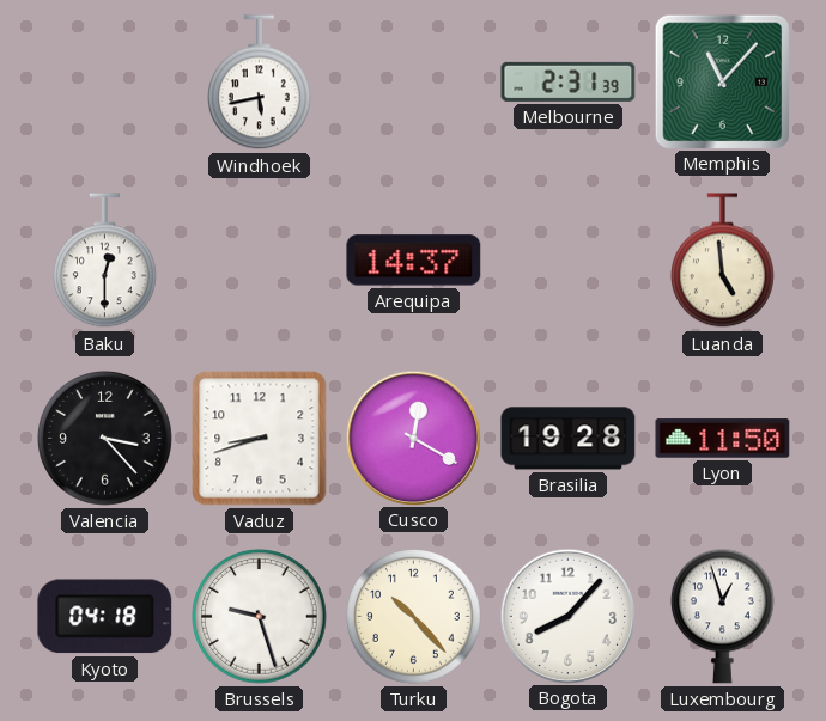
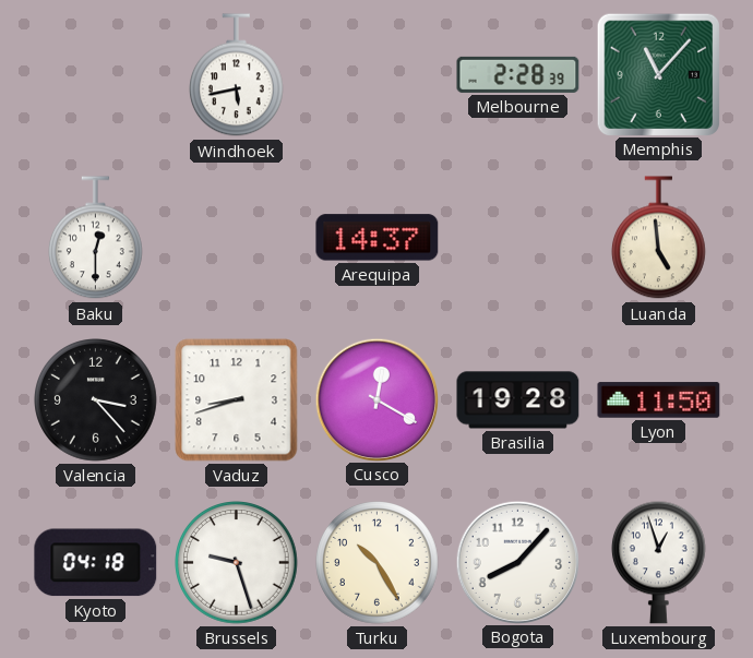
Melbourne: 2:31 -> 2:28 (518, 74)
Turku: 10:23 -> 10:25 (378, 563)
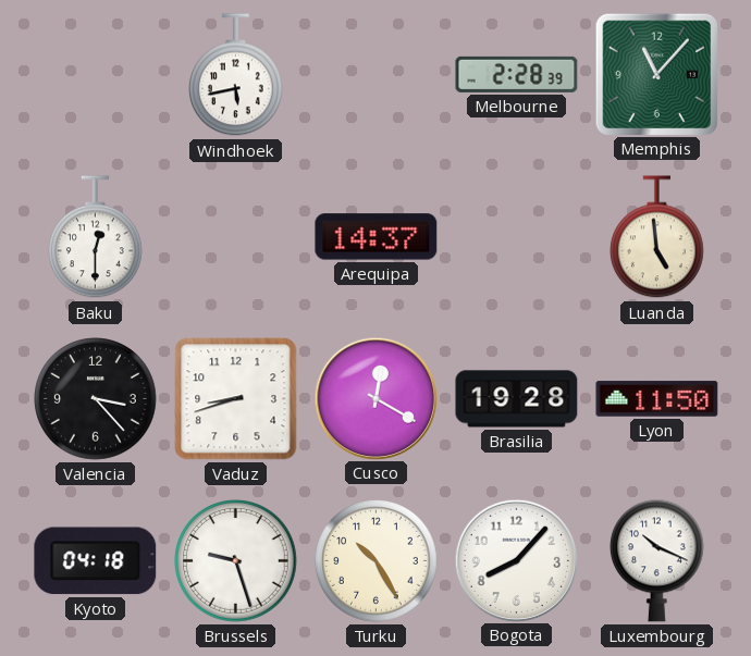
Luxembourg: 12:57 -> 10:19 (656, 560)
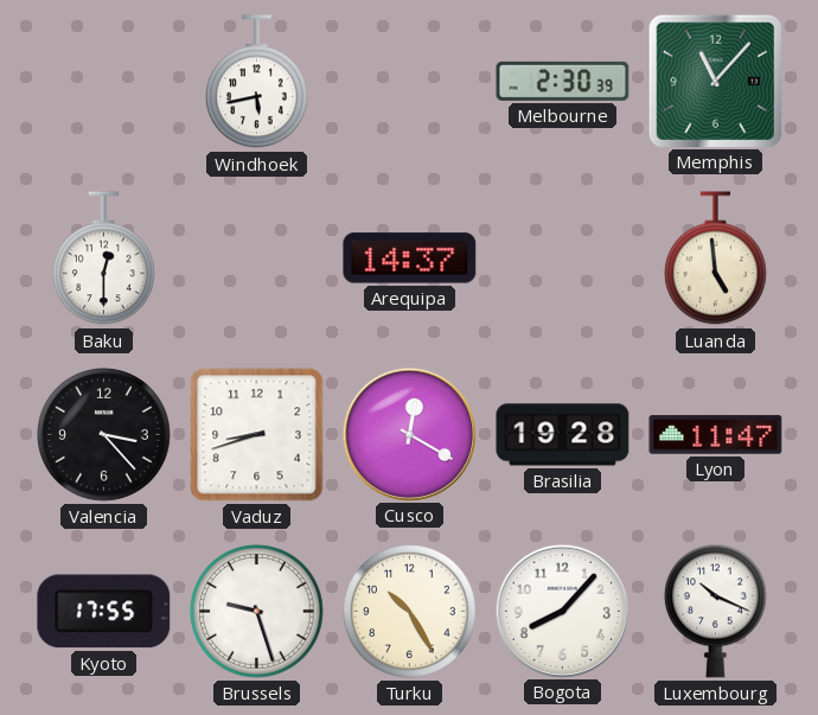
Melbourne: 2:28 -> 2:30 (563, 81)
Lyon: 11:50 -> 11:47 (716, 435)
Kyoto: 04:18 -> 17:55 (104, 612)
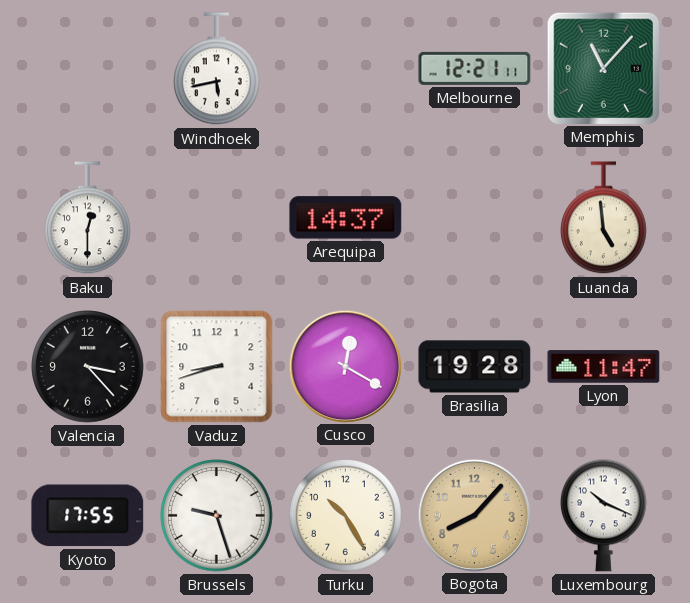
Melbourne: 2:30 -> 12:21 (475, 68)
Bogota dial: white -> champagne (474, 515)
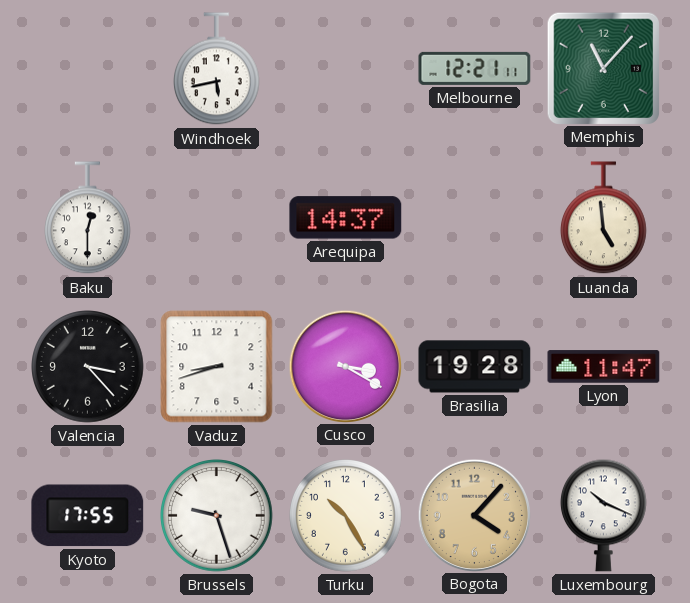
Cusco: 12:20 -> 3:20 (345, 366)
Bogota: 8:07 -> 4:07 (474, 515)
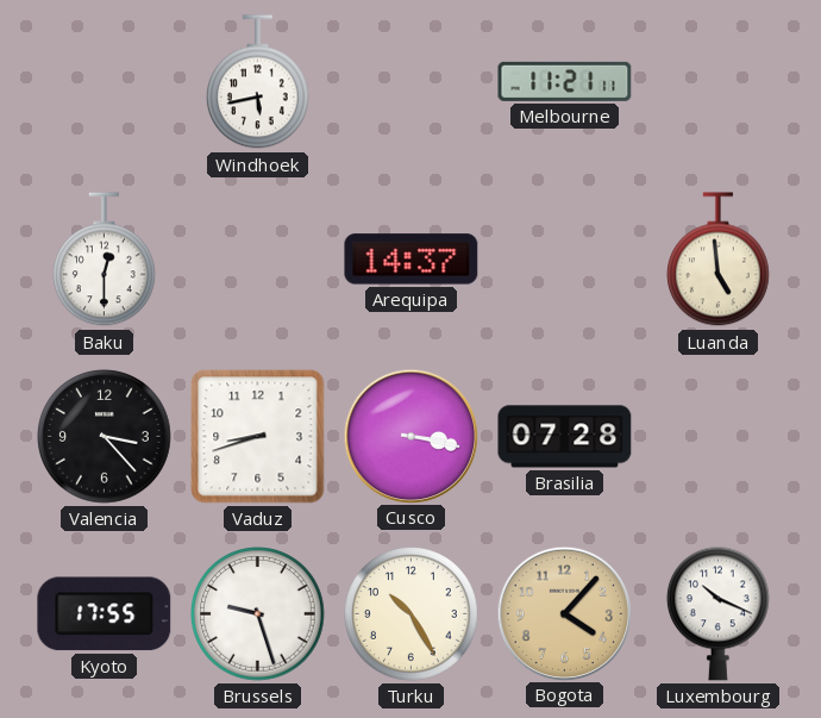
Melbourne: 12:21 -> 11:21 (565, 81)
Memphis: 11:07 -> none (603, 68)
Cusco: 3:20 -> 3:17 (411, 436)
Brasilia: 19:28 -> 07:28 (565, 437)
Lyon: 11:47 -> none (604, 367)
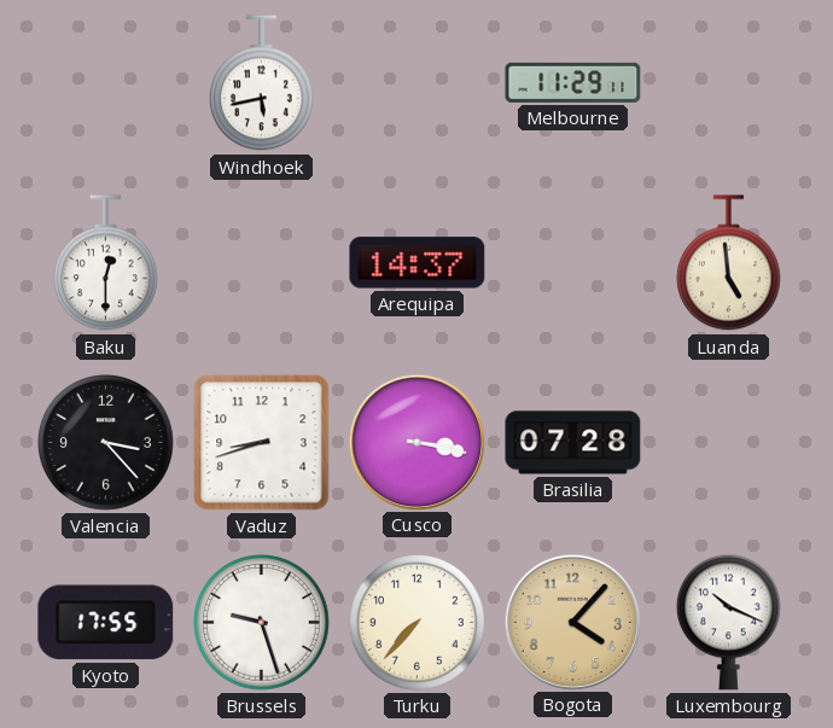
Melbourne: 11:21 -> 11:29 (573, 82)
Turku: 10:25 -> 7:37 (418, 623)
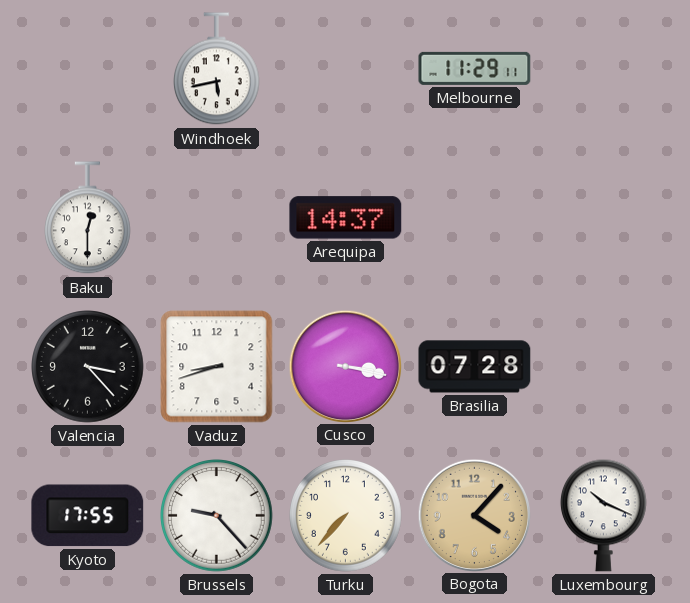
Luanda: 4:59 -> none (728, 263)
Brussels: 9:27 -> 9:23 (217, 516)
